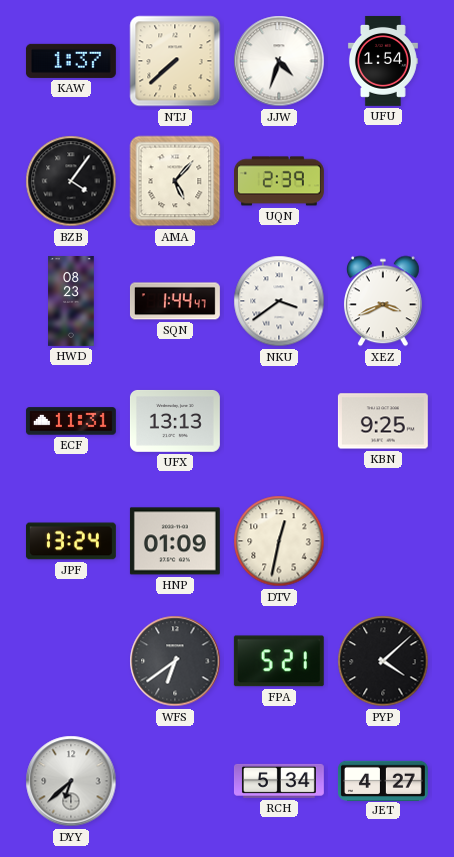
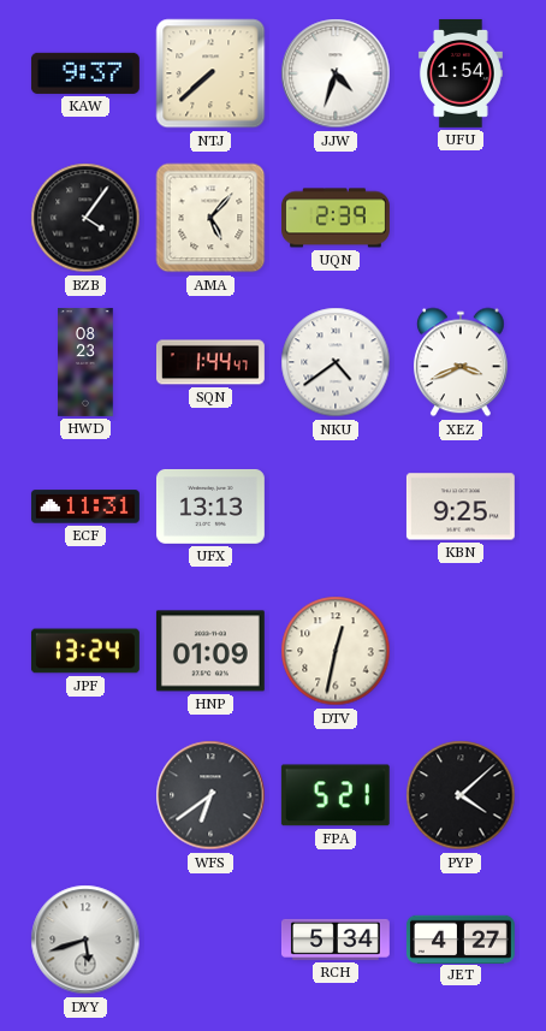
KAW: 1:37 -> 9:37 (85, 73)
NKU: 3:39 -> 4:39 (336, 362)
DYY: 6:38 -> 5:42 (85, 940)
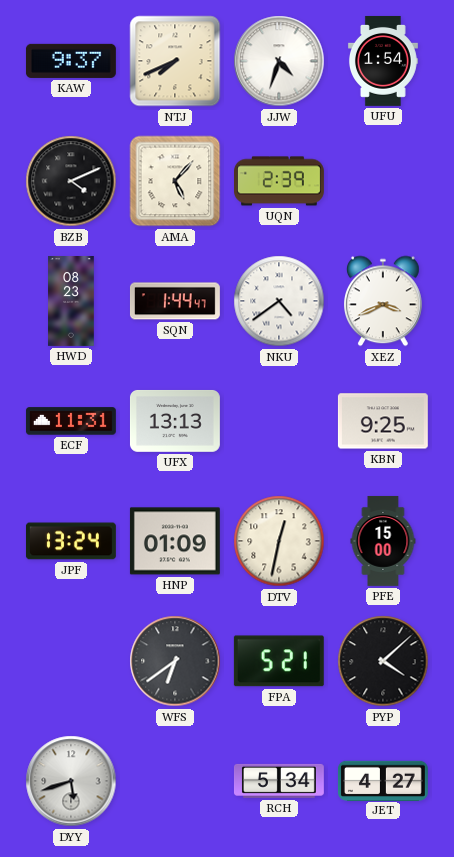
NTJ: 7:38 -> 7:41 (175, 61)
BZB: 4:06 -> 4:11 (71, 181)
PFE: none -> 15:00 (383, 541)
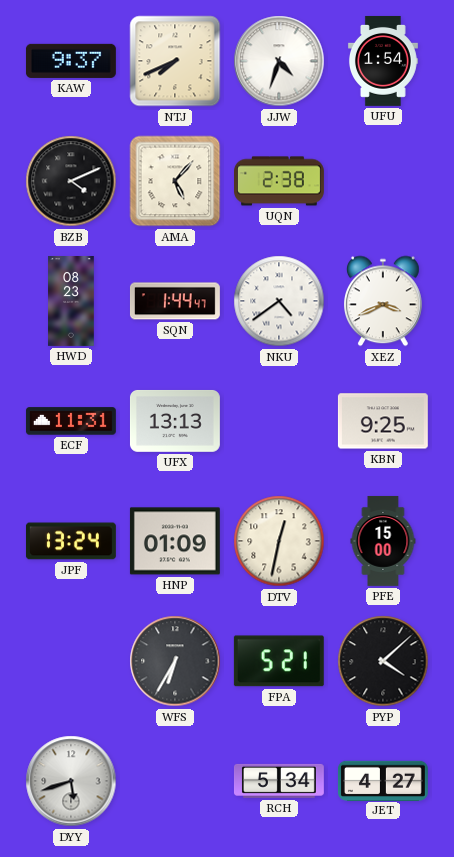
UQN: 2:39 -> 2:38 (280, 181)
WFS: 6:39 -> 6:35 (175, 661)
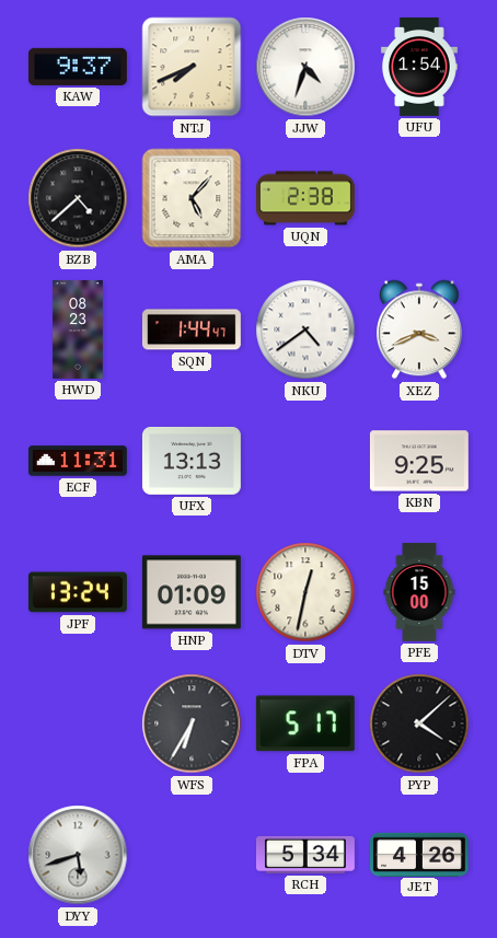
BZB: 4:11 -> 4:38 (78, 198)
FPA: 5:21 -> 5:17 (305, 723)
JET: 4:27 -> 4:26 (419, 854)
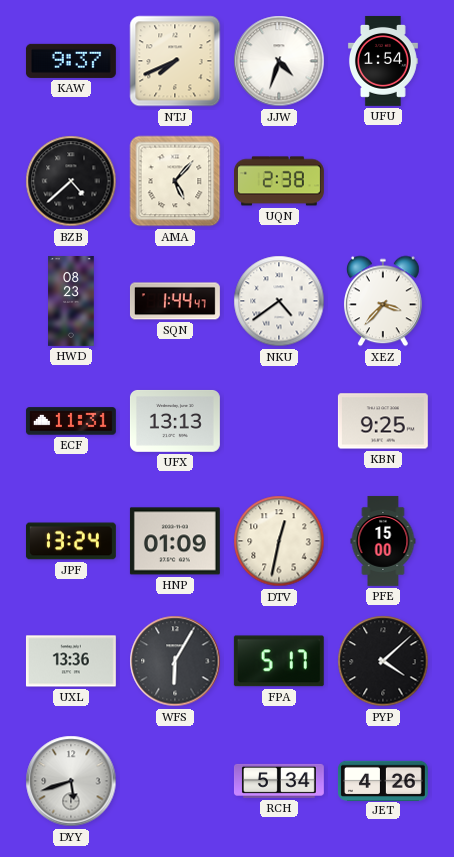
XEZ: 3:41 -> 3:37 (384, 301)
UXL: none -> 13:36 (71, 661)
WFS: 6:35 -> 6:05 (175, 661)
